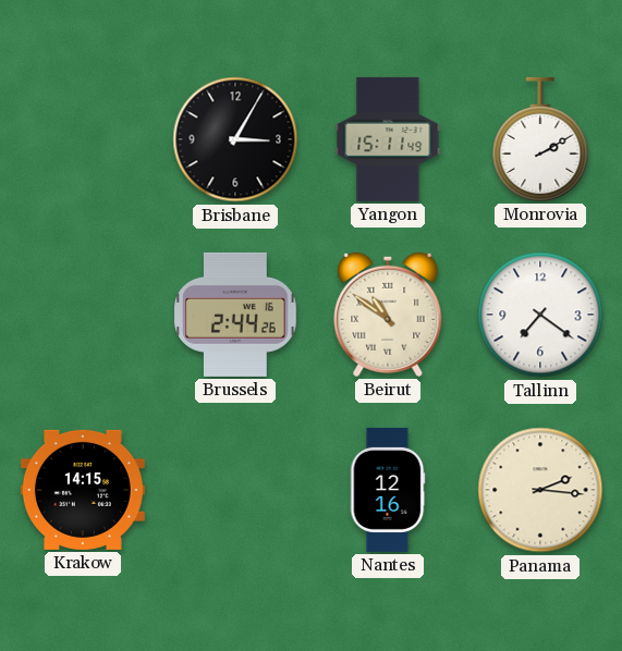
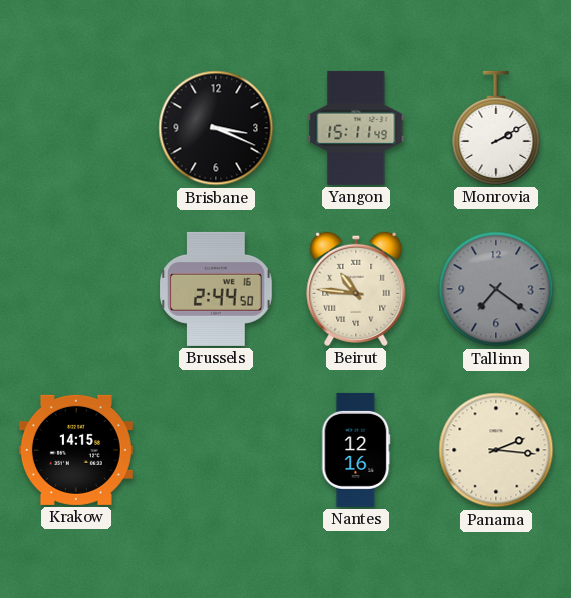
Brisbane: 3:05 -> 3:19 (216, 128)
Brussels: 2:44:26 -> 2:44:50 (216, 289)
Beirut: 10:51 -> 10:46 (356, 289)
Tallinn dial: white -> grey (496, 289)
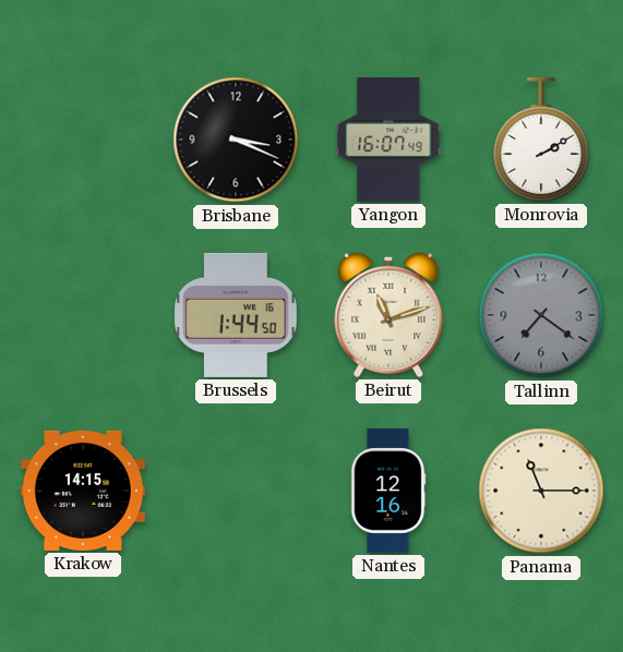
Yangon: 15:11 -> 16:07 (388, 140)
Brussels: 2:44 -> 1:44 (236, 315)
Beirut: 10:46 -> 11:12 (388, 315)
Panama: 2:16 -> 11:15 (541, 491)
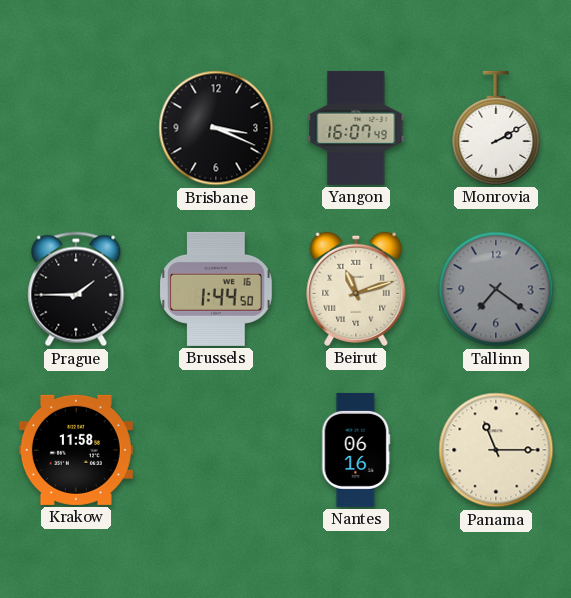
Prague: none -> 1:45 (76, 289)
Krakow: 14:15 -> 11:58 (76, 450)
Nantes: 12:16 -> 06:16 (356, 450)
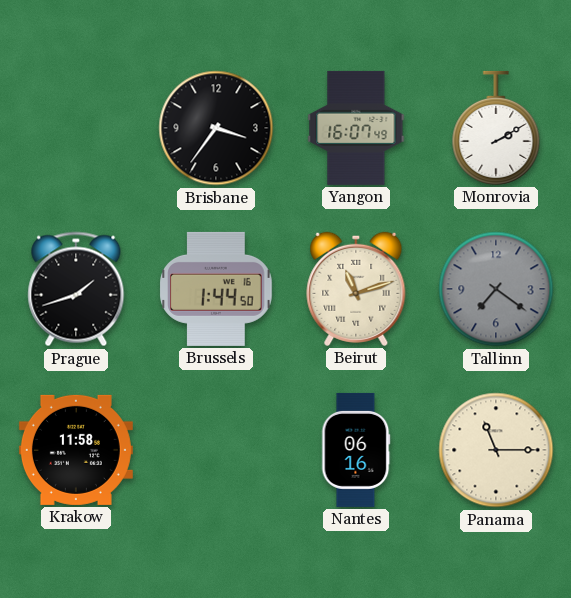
Brisbane: 3:19 -> 3:36 (216, 128)
Prague: 1:45 -> 1:42 (76, 289)
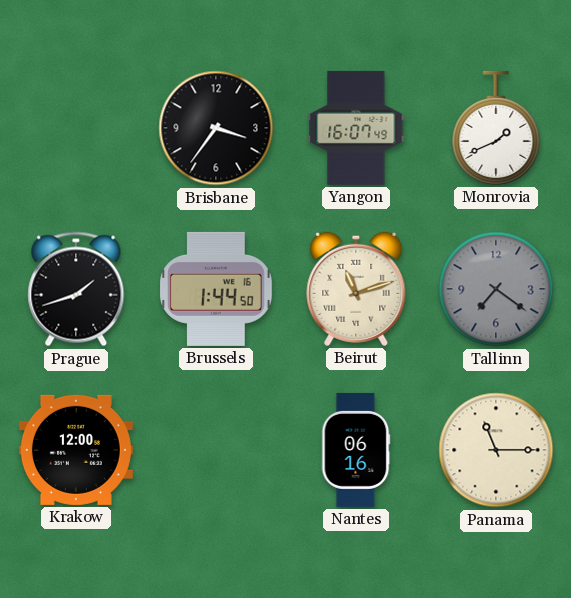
Monrovia: 2:10 -> 1:41 (496, 128)
Krakow: 11:58 -> 12:00 (76, 450)
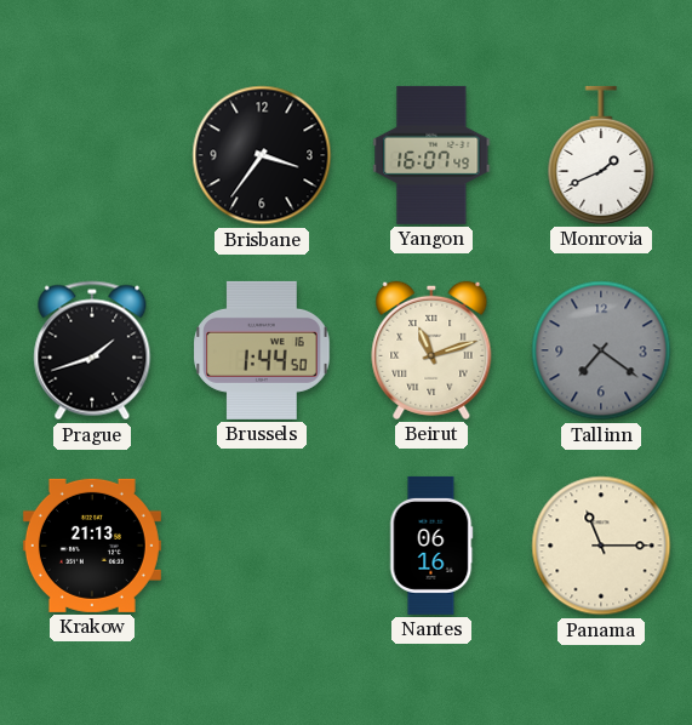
Krakow: 12:00 -> 21:13 (92, 546)
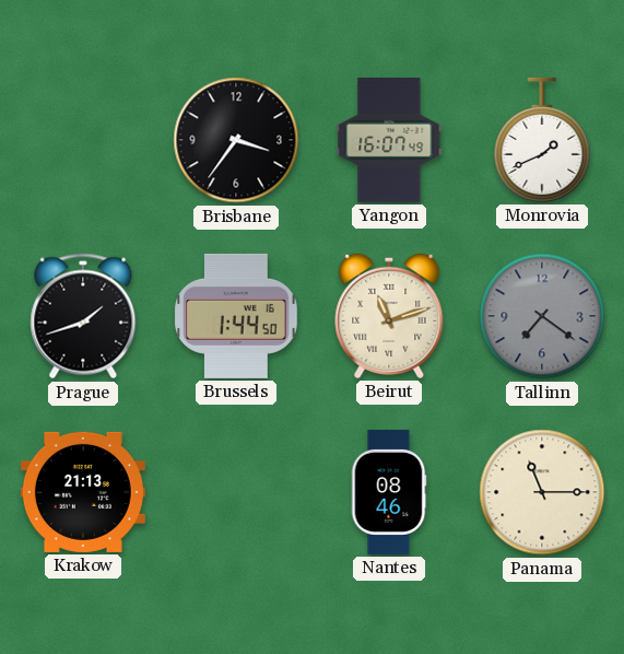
Nantes: 06:16 -> 08:46 (389, 492)
